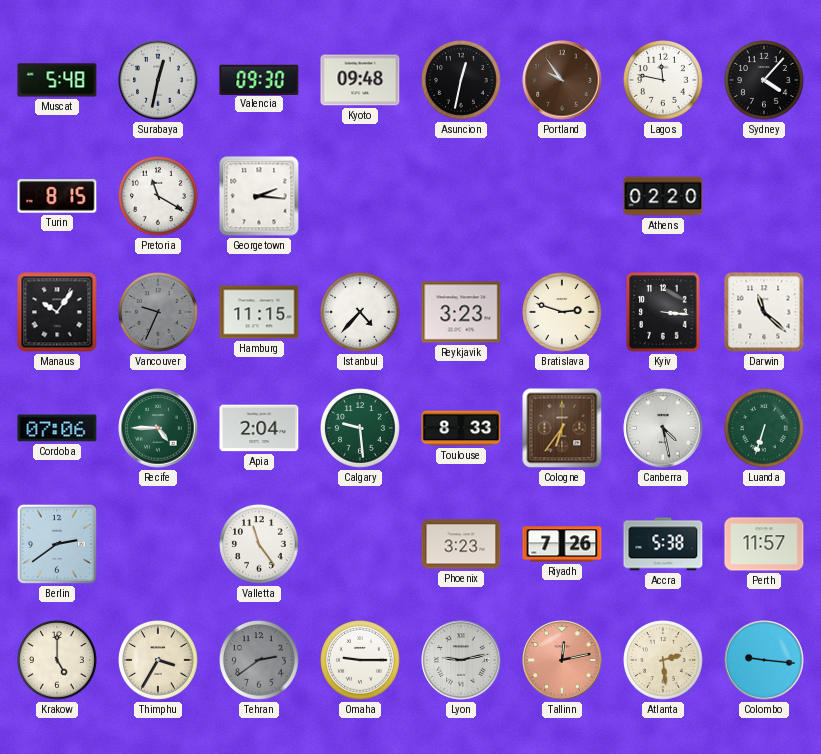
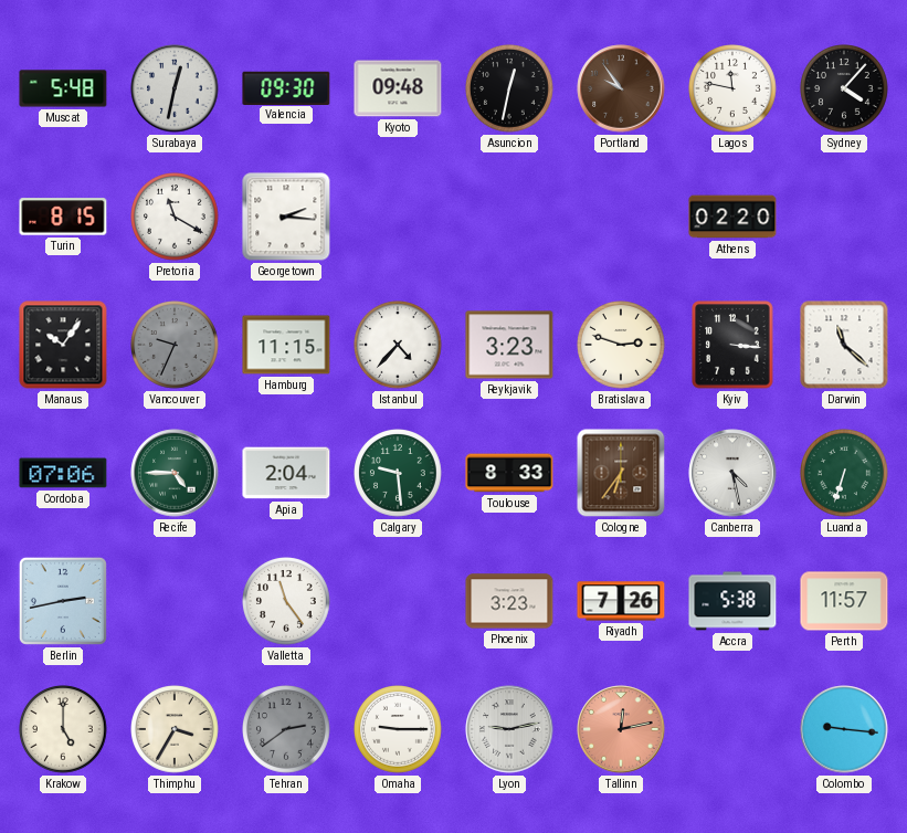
Berlin: 2:39 -> 2:43 (63, 601)
Atlanta: 2:29 -> none (663, 660)
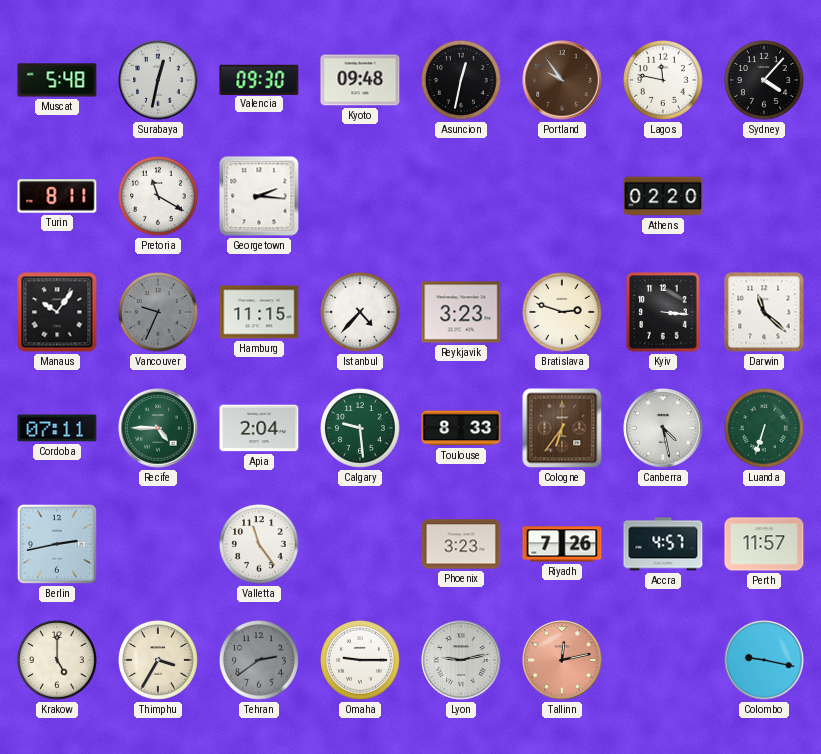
Turin: 8:15 -> 8:11 (57, 196)
Cordoba: 07:06 -> 07:11 (57, 428)
Accra: 5:38 -> 4:57 (663, 544)
Colombo: 9:16 -> 9:17 (764, 660)
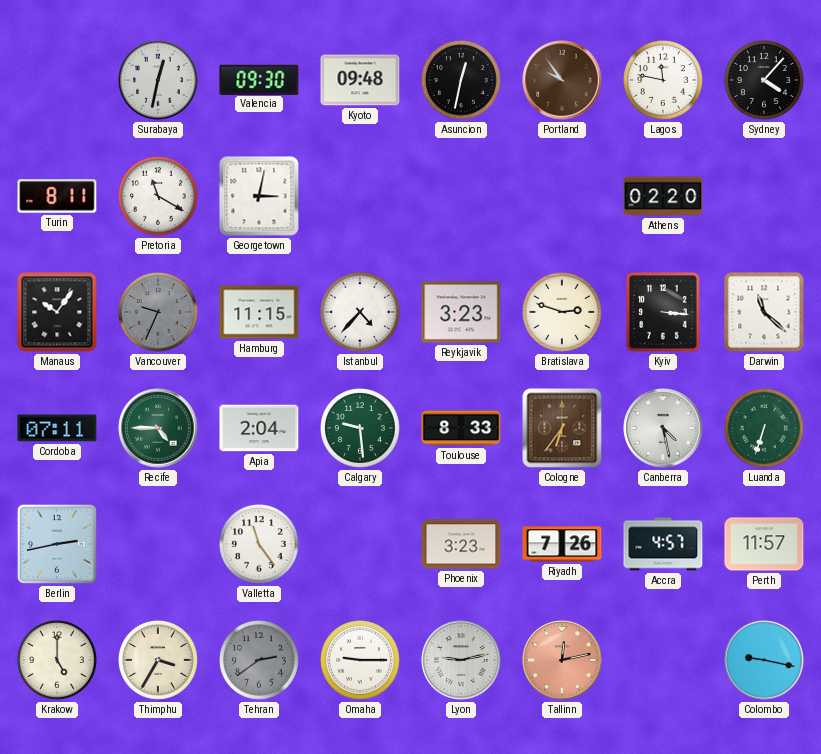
Muscat: 5:48 -> none (57, 80)
Georgetown: 2:16 -> 3:02 (259, 196)
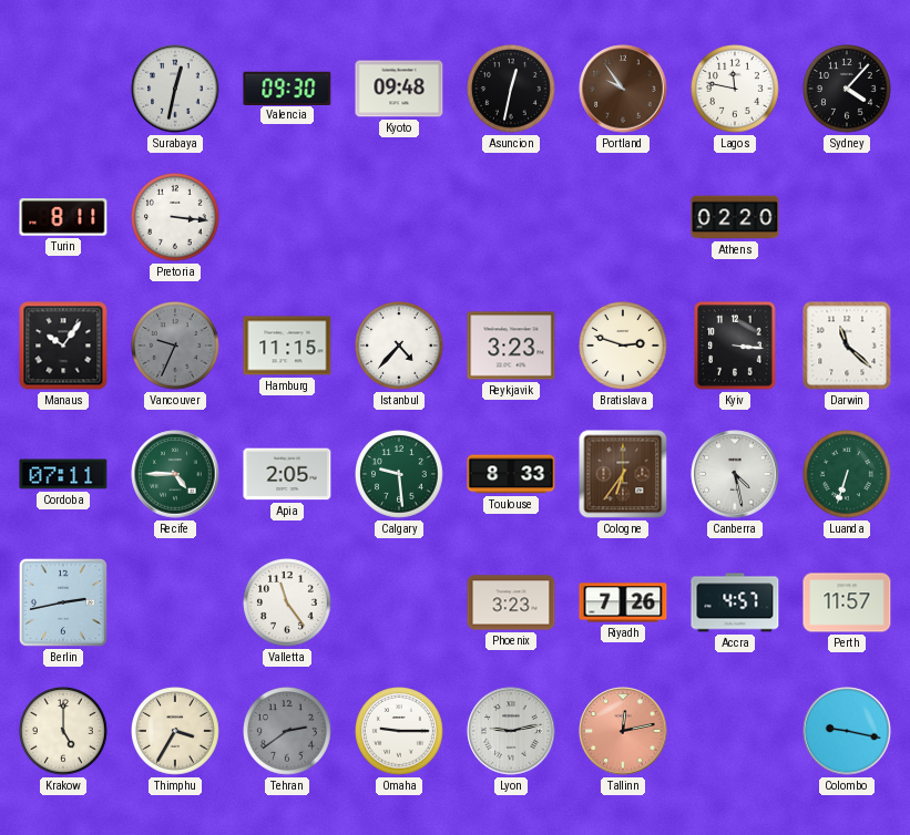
Pretoria: 11:20 -> 3:16 (175, 217)
Georgetown: 3:02 -> none (259, 196)
Apia: 2:04 -> 2:05 (287, 474)
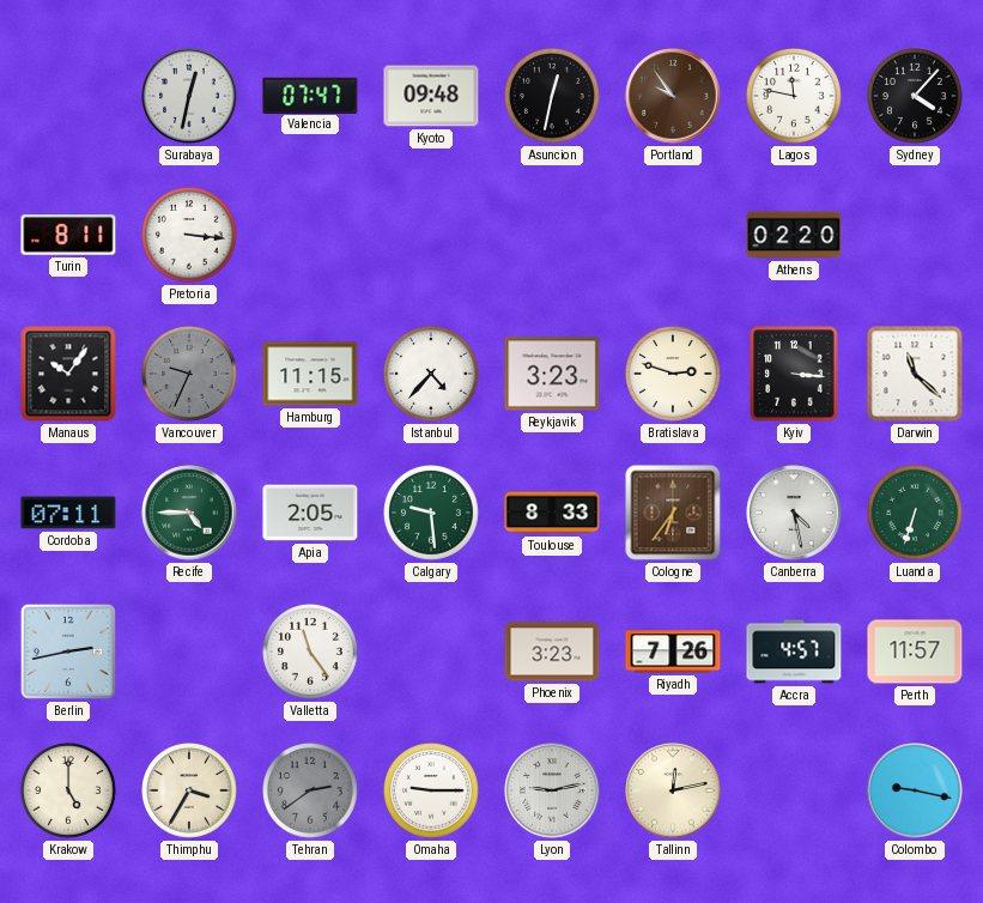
Valencia: 09:30 -> 07:47 (310, 95)
Tallinn dial: salmon -> cream (673, 790)
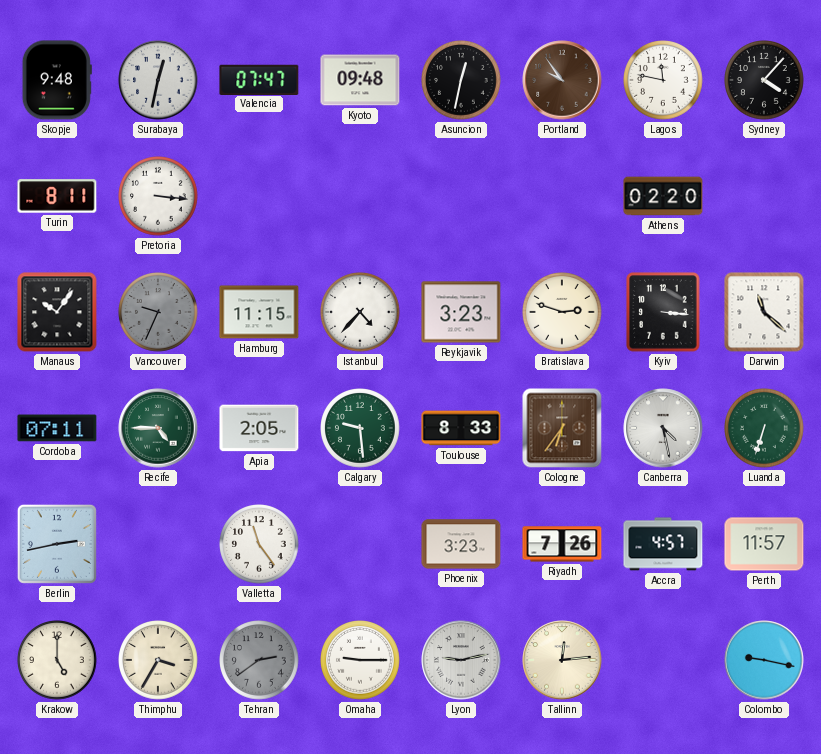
Skopje: none -> 9:48 (57, 80)
Tallinn: 12:13 -> 12:14 (562, 660)
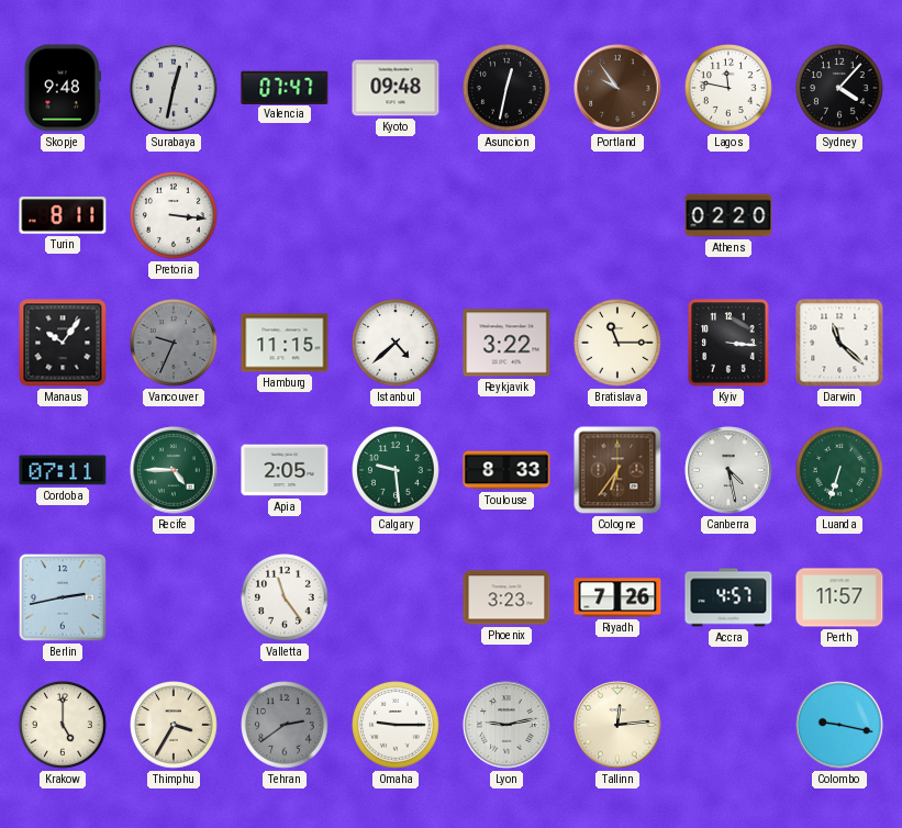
Istanbul: 4:37 -> 4:38 (396, 343)
Reykjavik: 3:23 -> 3:22 (506, 343)
Bratislava: 2:48 -> 11:15 (617, 343)
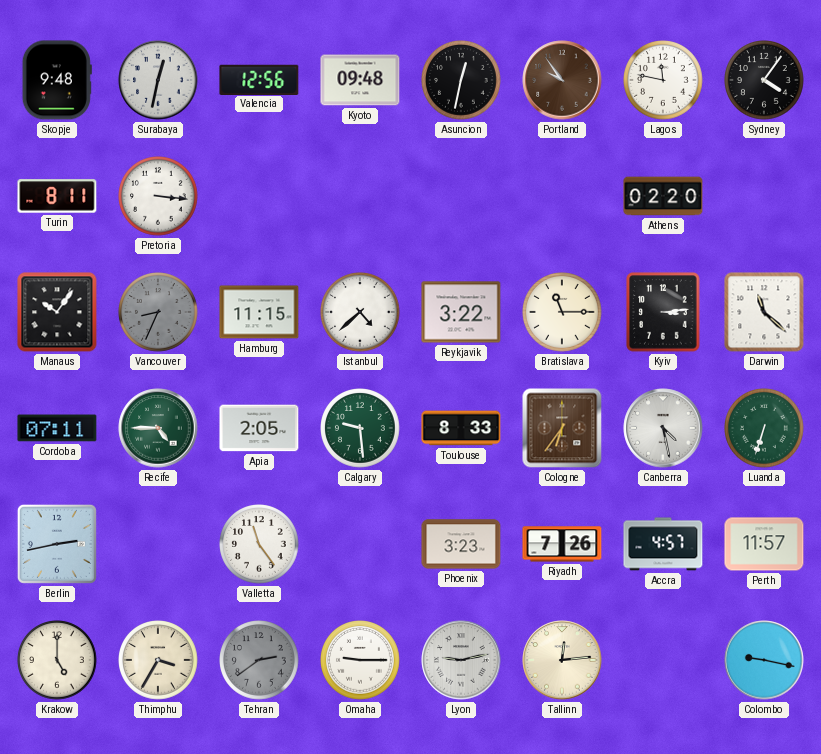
Valencia: 07:47 -> 12:56 (259, 79)
Sydney: 4:07 -> 4:06 (764, 80)
Vancouver: 9:34 -> 8:34 (158, 312)
Kyiv: 3:16 -> 3:14 (663, 312)
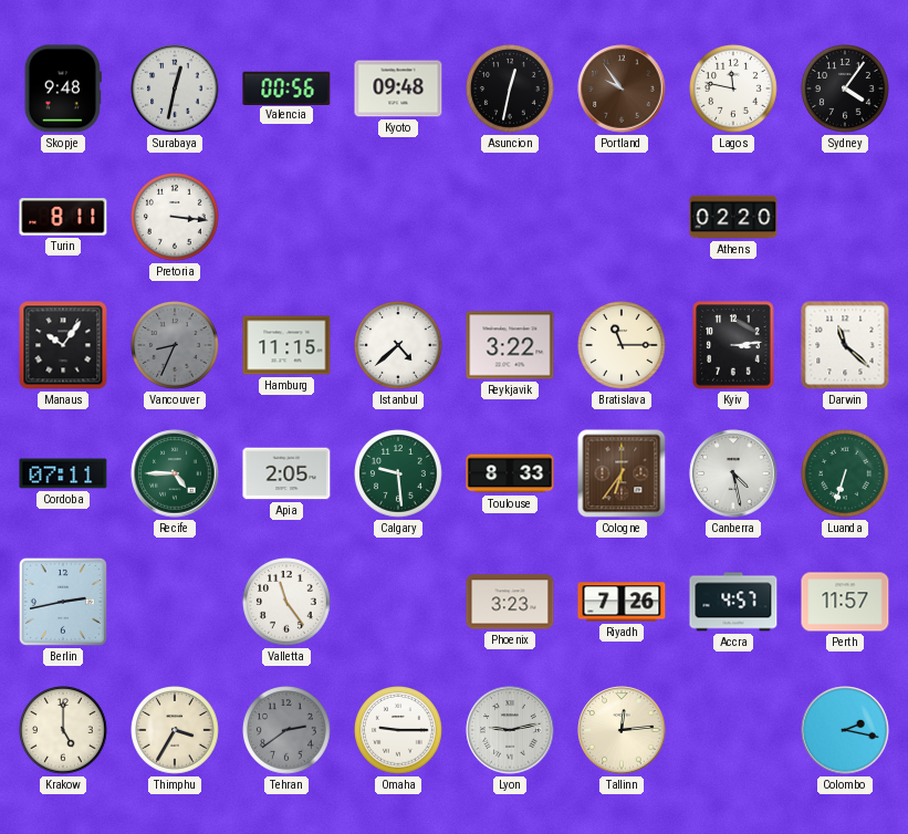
Valencia: 12:56 -> 00:56 (286, 87)
Colombo: 9:17 -> 2:17 (845, 730)
